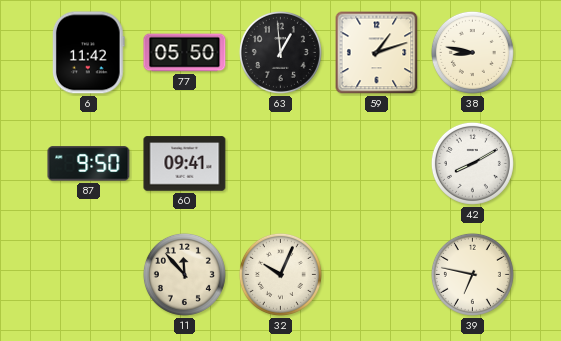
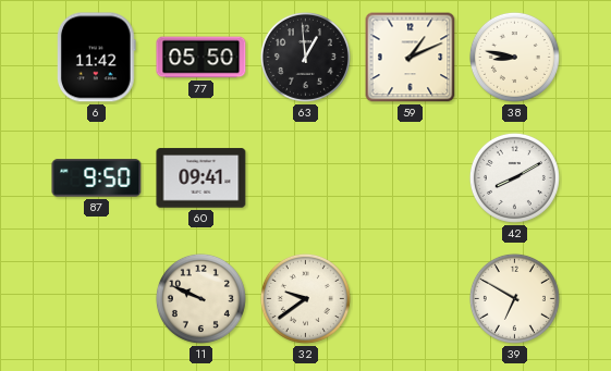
59: 1:12 -> 1:11 (411, 58)
11: 11:53 -> 9:49 (200, 298)
32: 10:04 -> 9:39 (305, 298)
39: 6:47 -> 6:50 (514, 298)
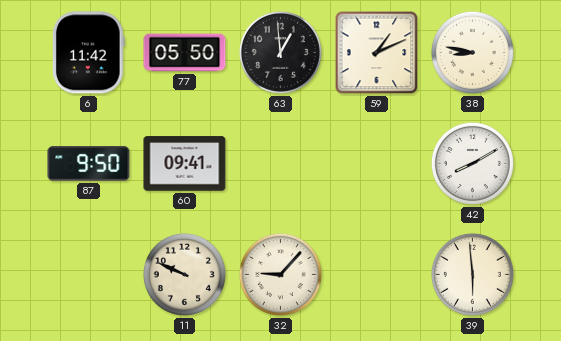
32: 9:39 -> 9:07 (280, 274)
39: 6:50 -> 5:59 (472, 274)
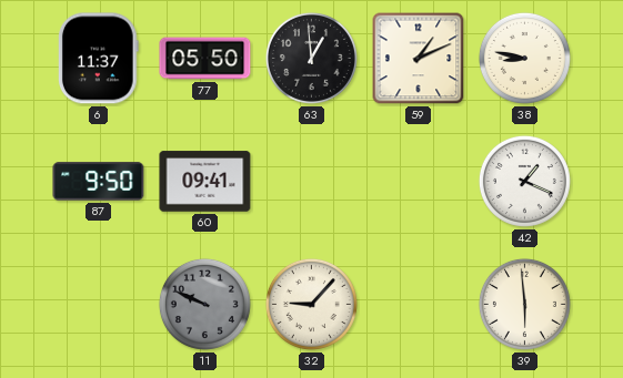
6: 11:42 -> 11:37 (98, 59)
42: 8:10 -> 1:19 (524, 181)
11 dial: cream -> grey (204, 304)
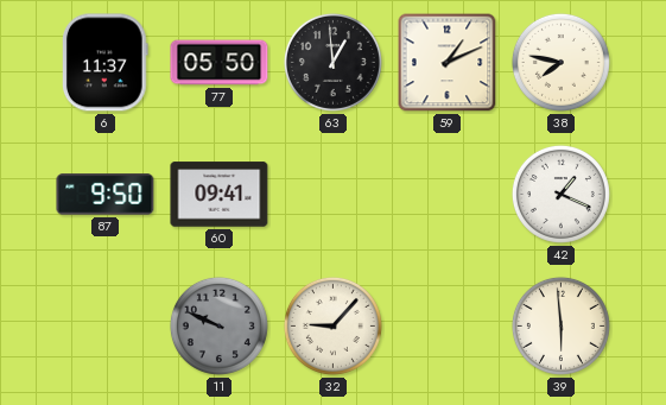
38: 8:47 -> 7:47 (560, 62)
